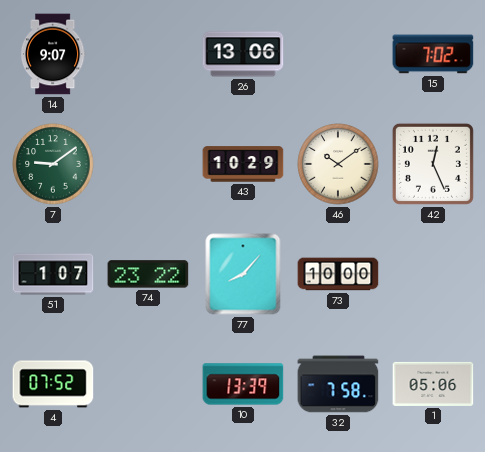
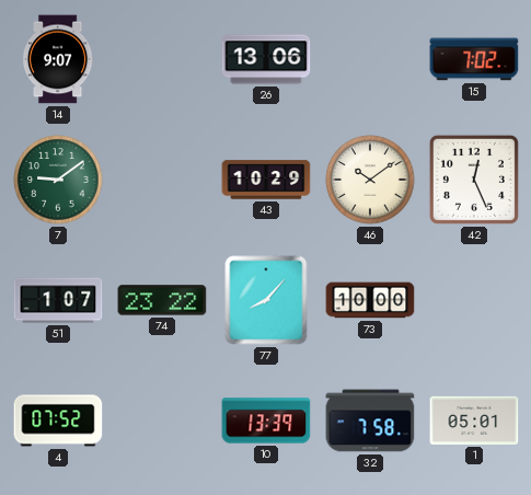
1: 05:06 -> 05:01 (474, 421)
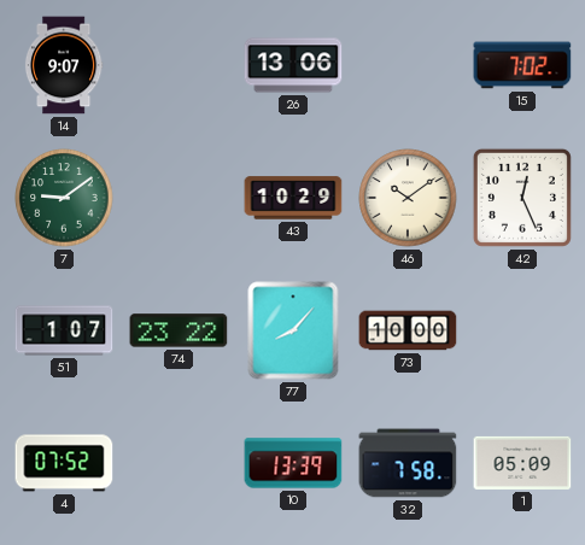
1: 05:01 -> 05:09 (522, 463)
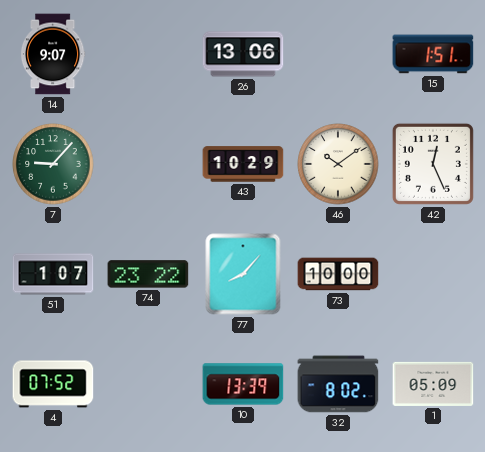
15: 7:02 -> 1:51 (433, 54)
7: 9:09 -> 9:07 (53, 164)
32: 7:58 -> 8:02 (338, 384)
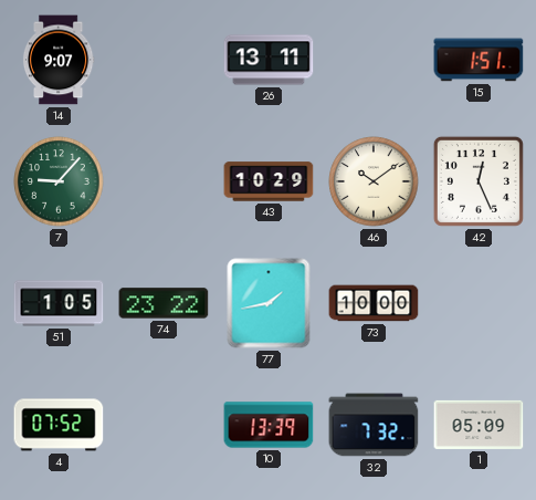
26: 13:06 -> 13:11 (269, 60)
51: 1:07 -> 1:05 (59, 303)
77: 8:07 -> 1:43 (269, 303)
32: 8:02 -> 7:32 (374, 425)
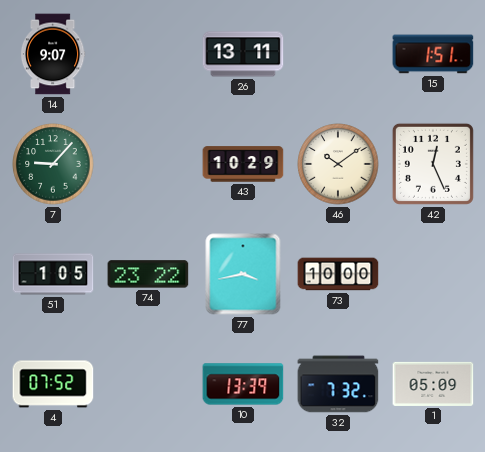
77: 1:43 -> 3:43 (243, 274)
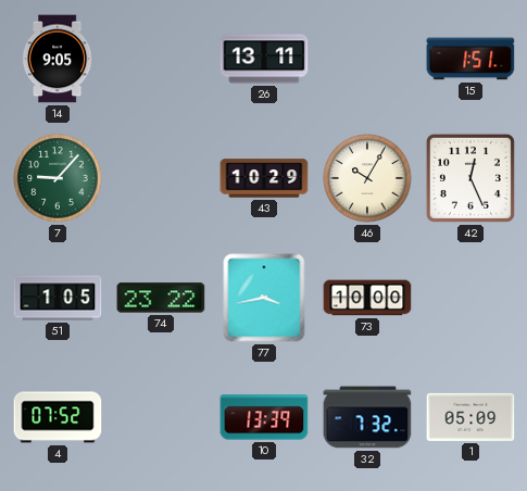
14: 9:07 -> 9:05 (58, 59)
46: 10:09 -> 10:05 (367, 178)
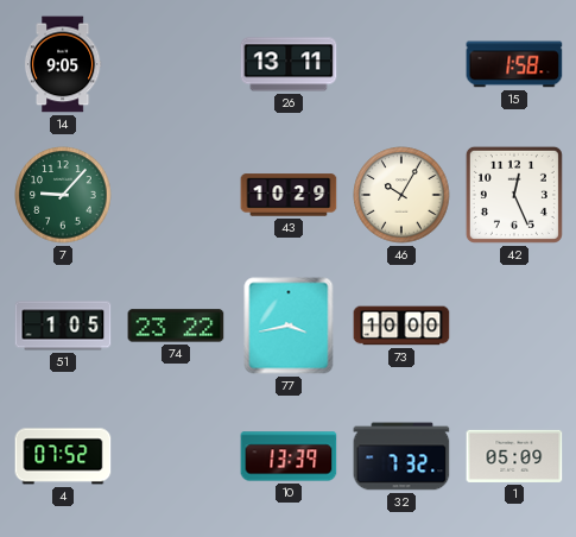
15: 1:51 -> 1:58 (514, 64)
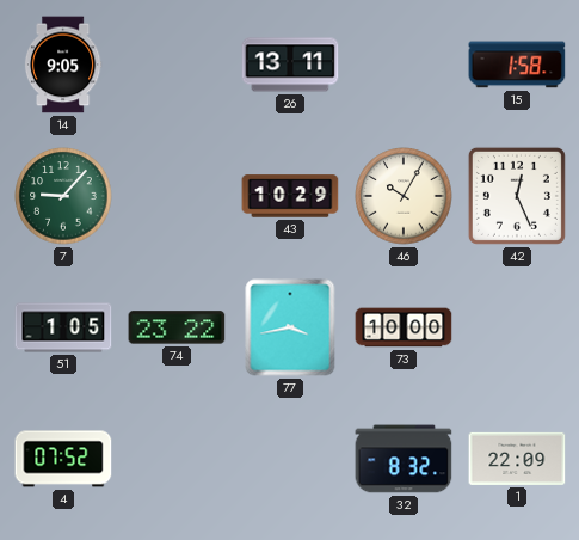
10: 13:39 -> none (289, 456)
32: 7:32 -> 8:32 (404, 459)
1: 05:09 -> 22:09 (517, 459)
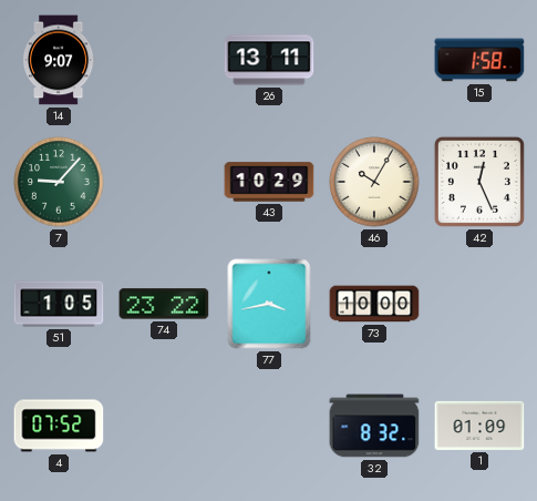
14: 9:05 -> 9:07 (59, 60)
1: 22:09 -> 01:09 (479, 426)
